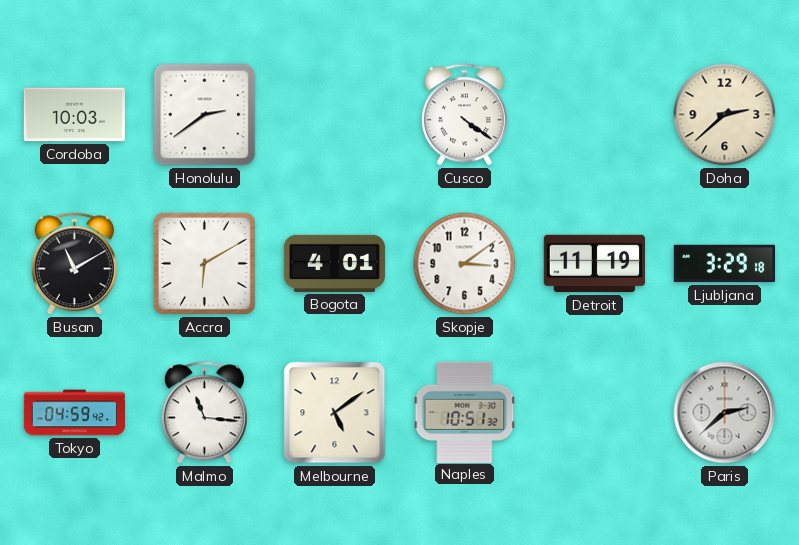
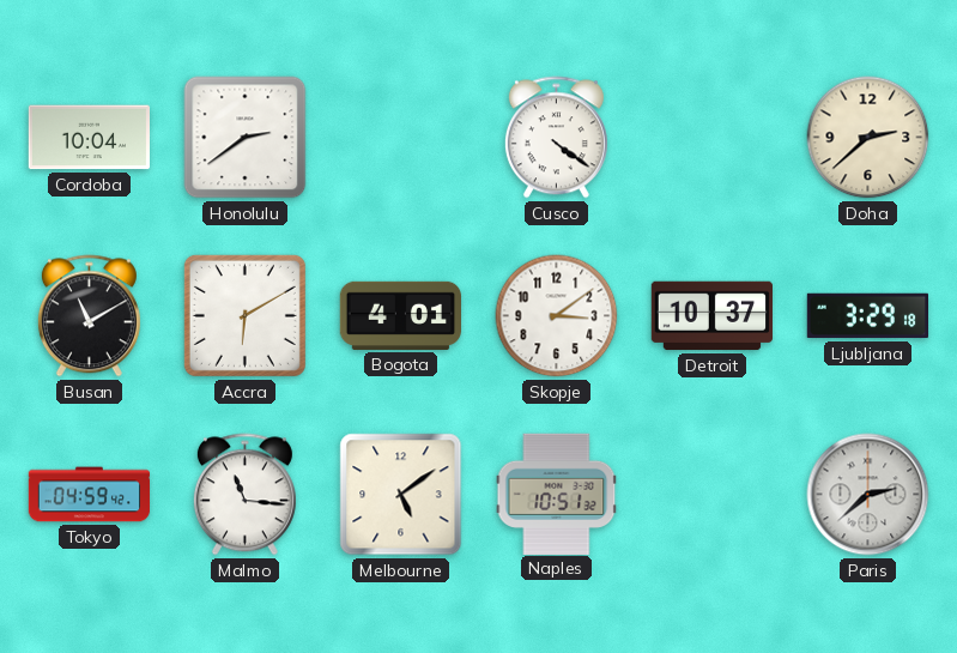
Cordoba: 10:03 -> 10:04 (89, 138)
Detroit: 11:19 -> 10:37 (711, 316)
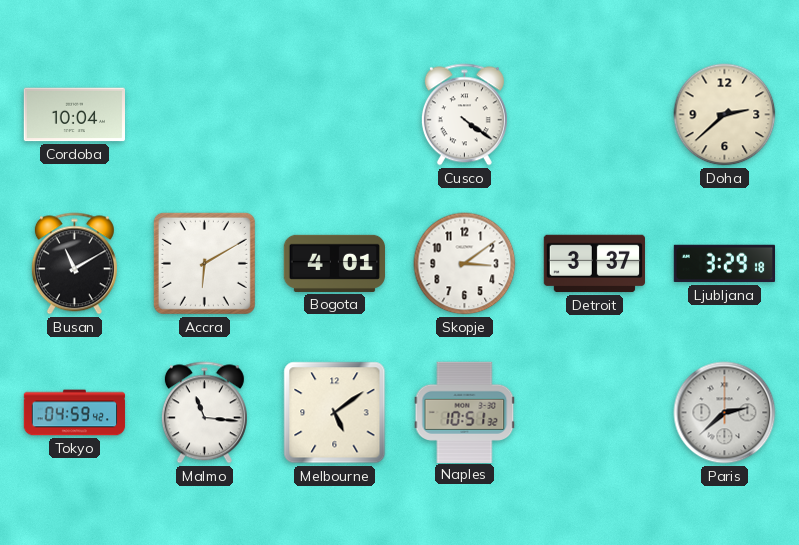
Honolulu: 2:39 -> none (246, 138)
Detroit: 10:37 -> 3:37 (594, 264)
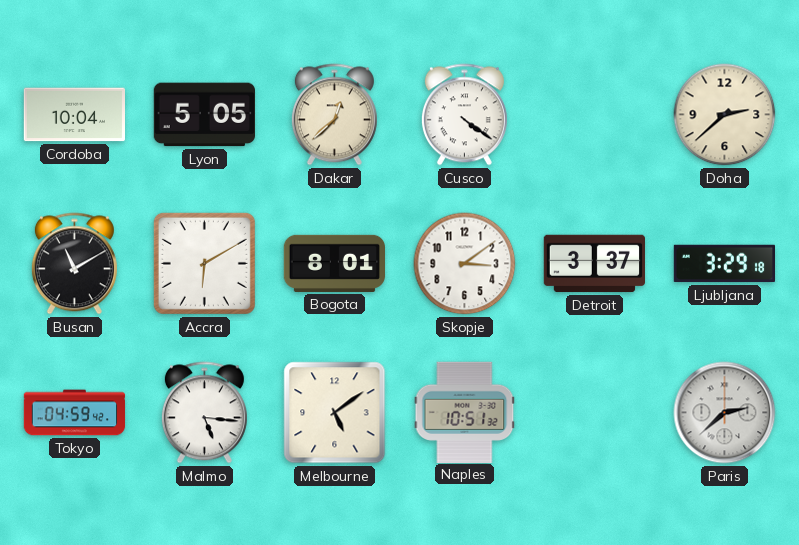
Lyon: none -> 5:05 (204, 115)
Dakar: none -> 12:38 (334, 115)
Bogota: 4:01 -> 8:01 (335, 263)
Malmo: 11:16 -> 5:16 (204, 413)
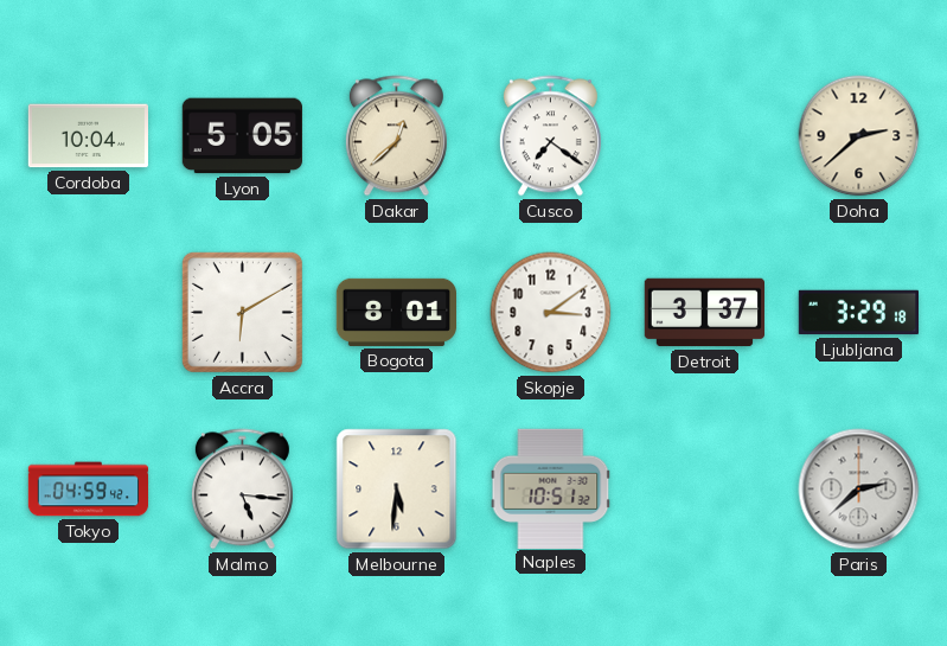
Cusco: 4:21 -> 7:21 (550, 136)
Busan: 11:10 -> none (74, 264)
Melbourne: 5:09 -> 5:31 (397, 490)
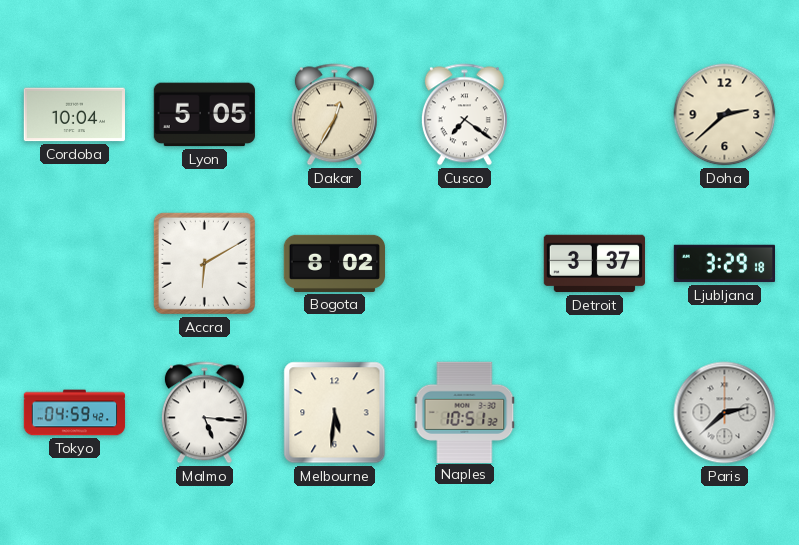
Dakar: 12:38 -> 12:35 (334, 115)
Bogota: 8:01 -> 8:02 (335, 263)
Skopje: 3:09 -> none (551, 313)
